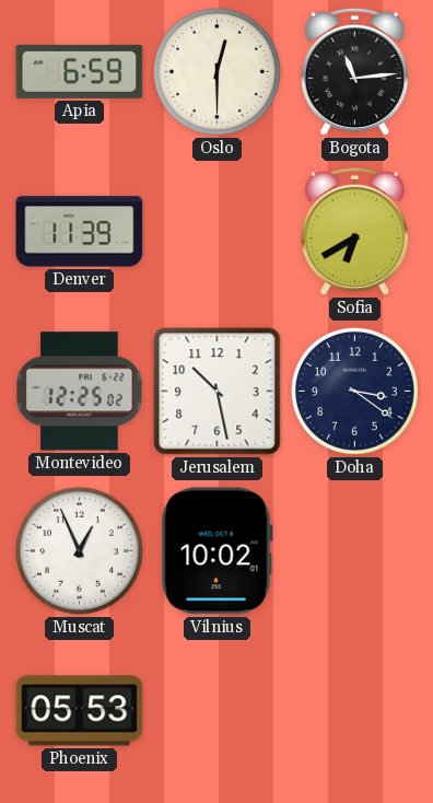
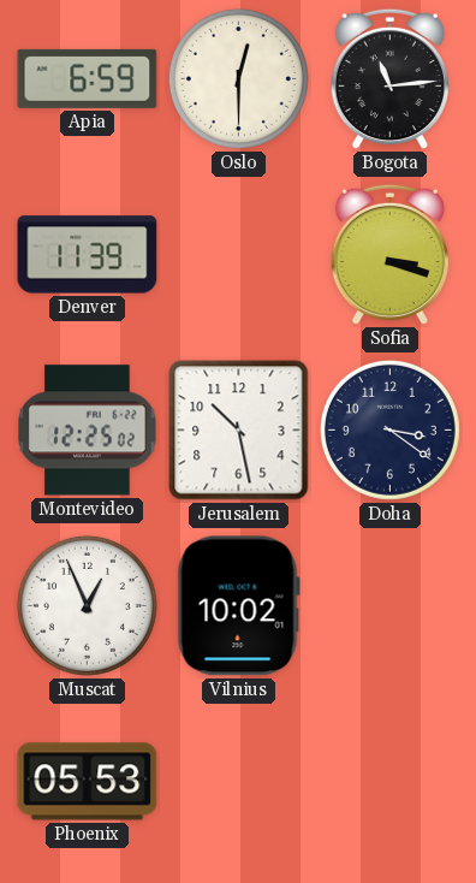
Sofia: 6:40 -> 3:18 (389, 255)
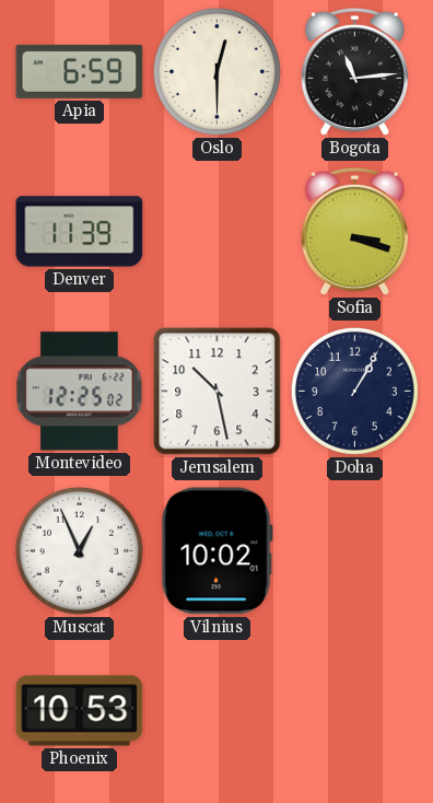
Doha: 3:21 -> 1:05 (354, 391)
Phoenix: 05:53 -> 10:53 (80, 711)
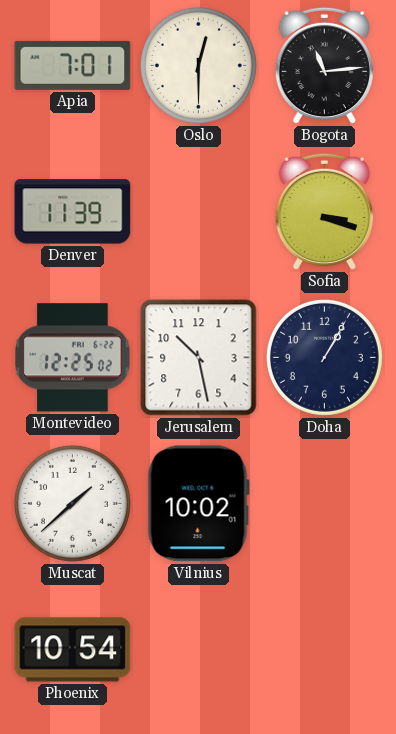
Apia: 6:59 -> 7:01 (73, 65)
Muscat: 12:56 -> 1:38 (72, 503)
Phoenix: 10:53 -> 10:54 (73, 650)
